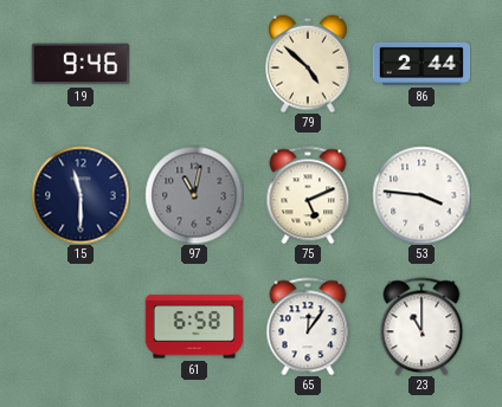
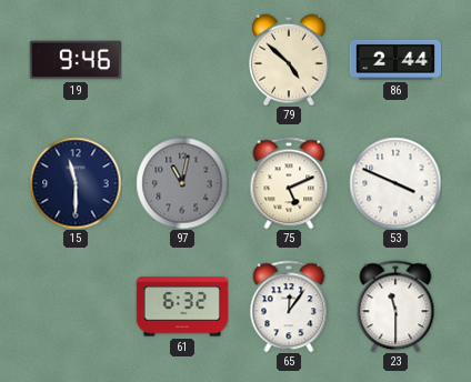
53: 3:46 -> 3:49 (395, 183)
61: 6:58 -> 6:32 (181, 306)
23: 11:00 -> 11:30 (395, 306)
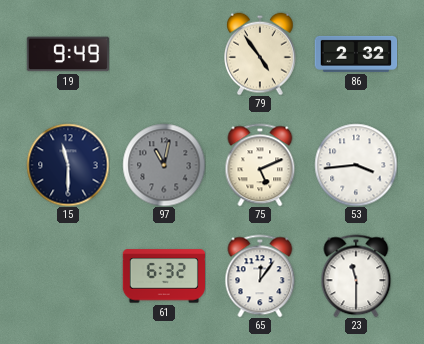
19: 9:46 -> 9:49 (67, 54)
79: 4:52 -> 4:54 (261, 54)
86: 2:44 -> 2:32 (356, 54)
53: 3:49 -> 3:44 (356, 165)
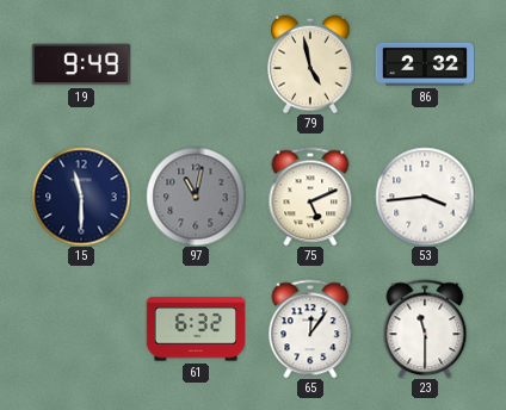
79: 4:54 -> 4:58 (311, 64)
